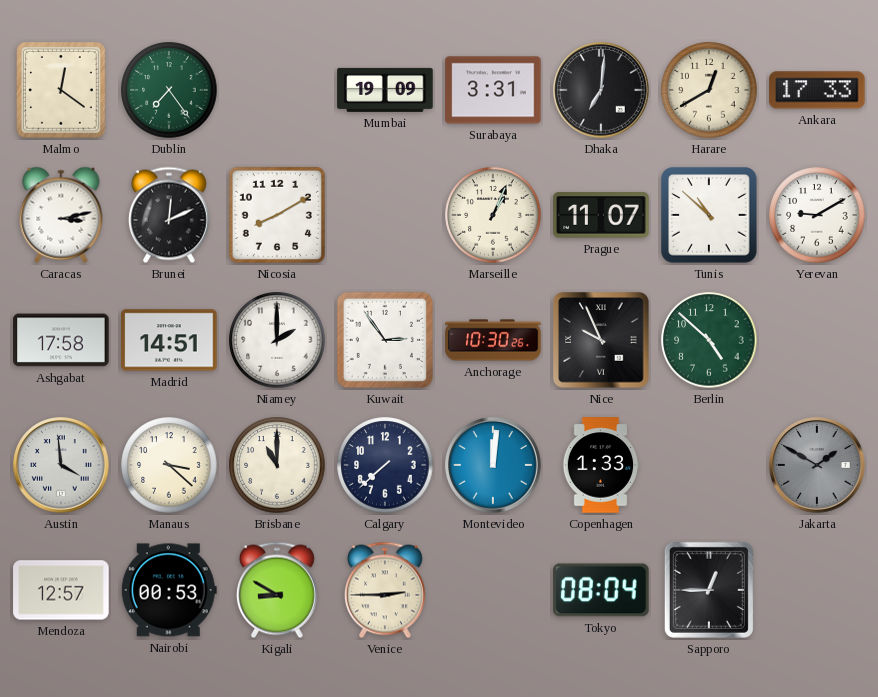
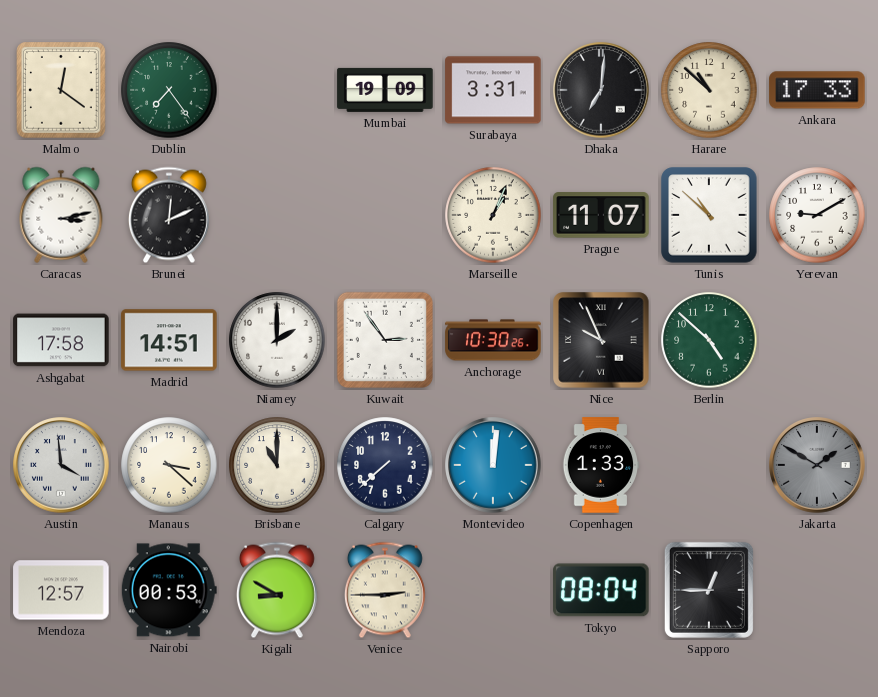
Harare: 12:40 -> 10:52 (709, 90)
Nicosia: 8:10 -> none (277, 215)
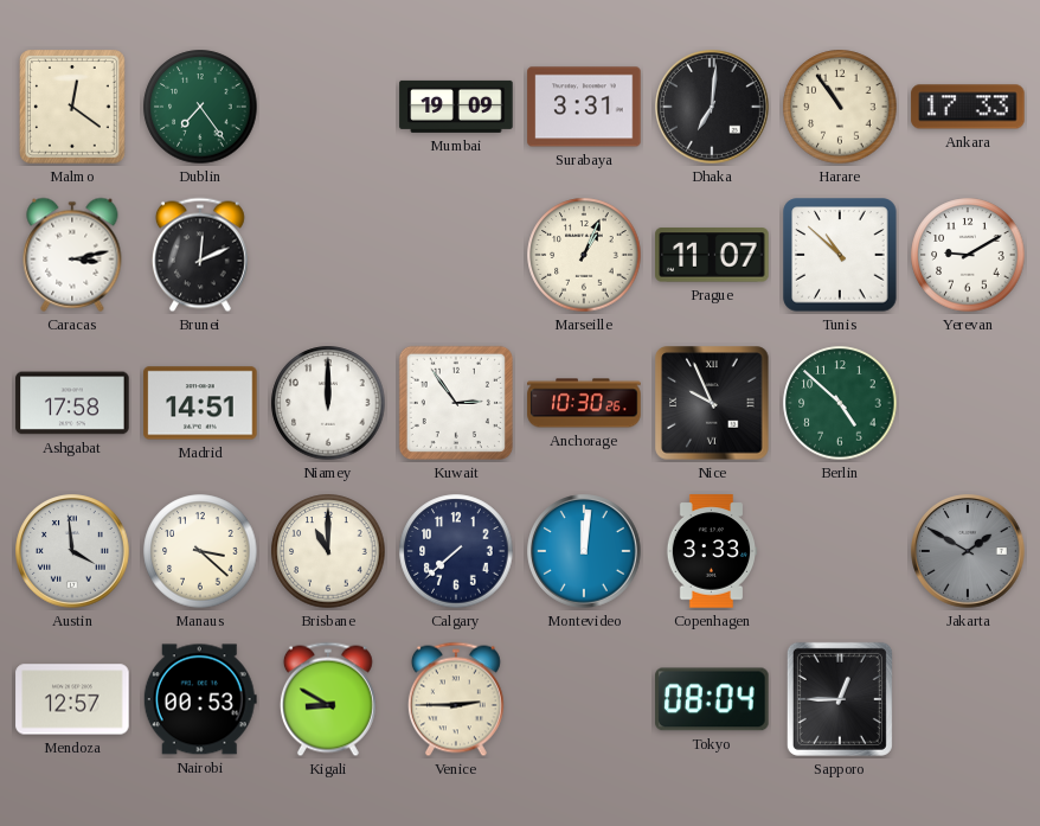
Harare: 10:52 -> 10:54 (840, 107)
Niamey: 2:00 -> 12:00 (328, 403)
Copenhagen: 1:33 -> 3:33 (712, 551)
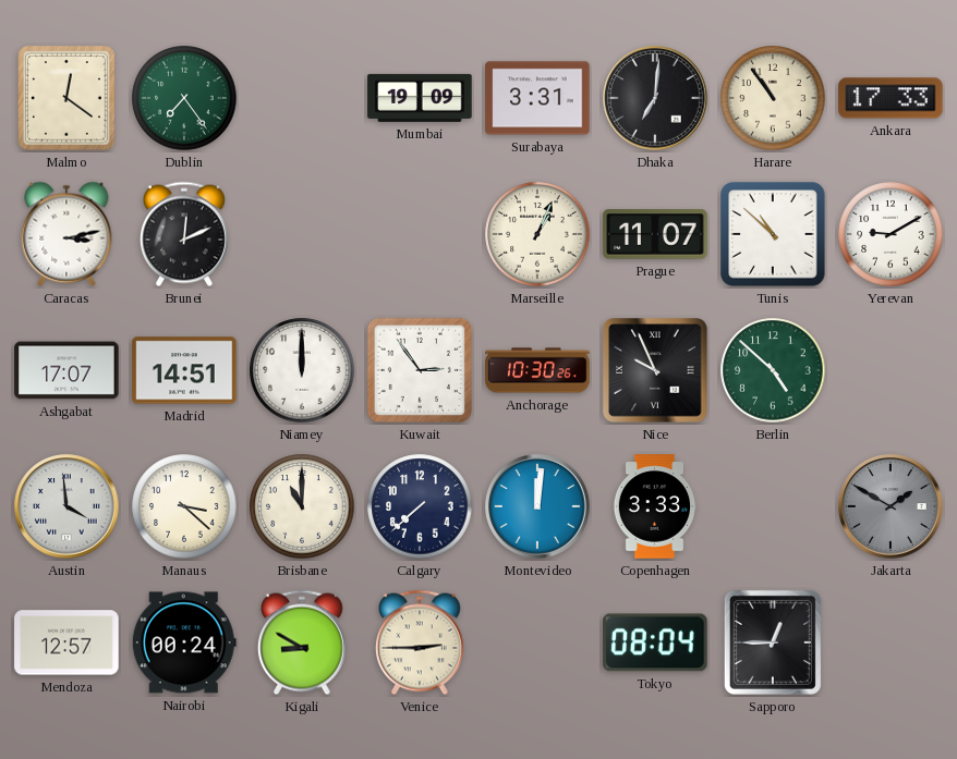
Ashgabat: 17:58 -> 17:07 (66, 370)
Nairobi: 00:53 -> 00:24 (184, 642)
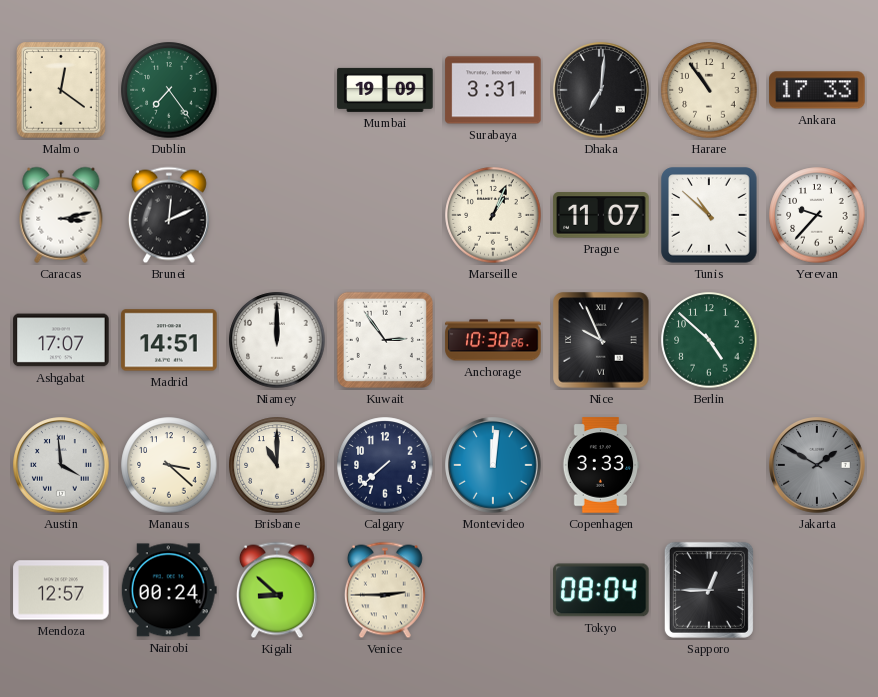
Yerevan: 9:10 -> 9:37 (817, 215)
Kigali: 8:50 -> 8:52 (277, 590)
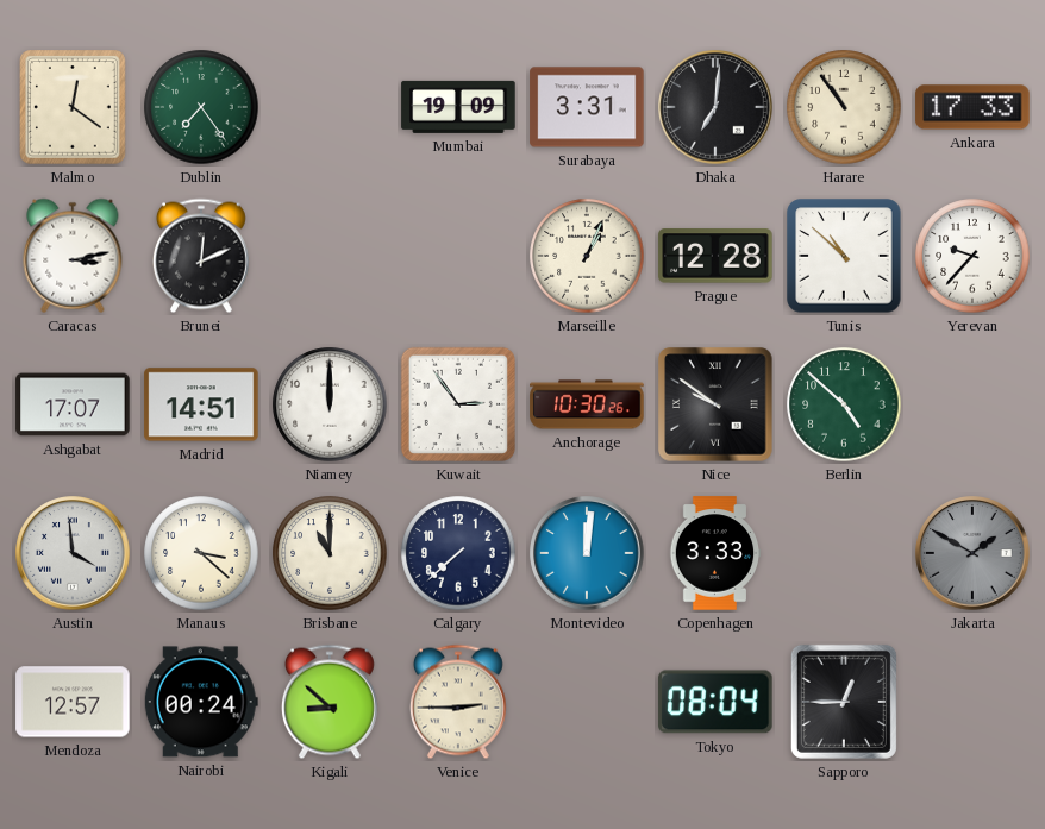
Prague: 11:07 -> 12:28 (715, 256)
Nice: 9:56 -> 9:51 (715, 404)
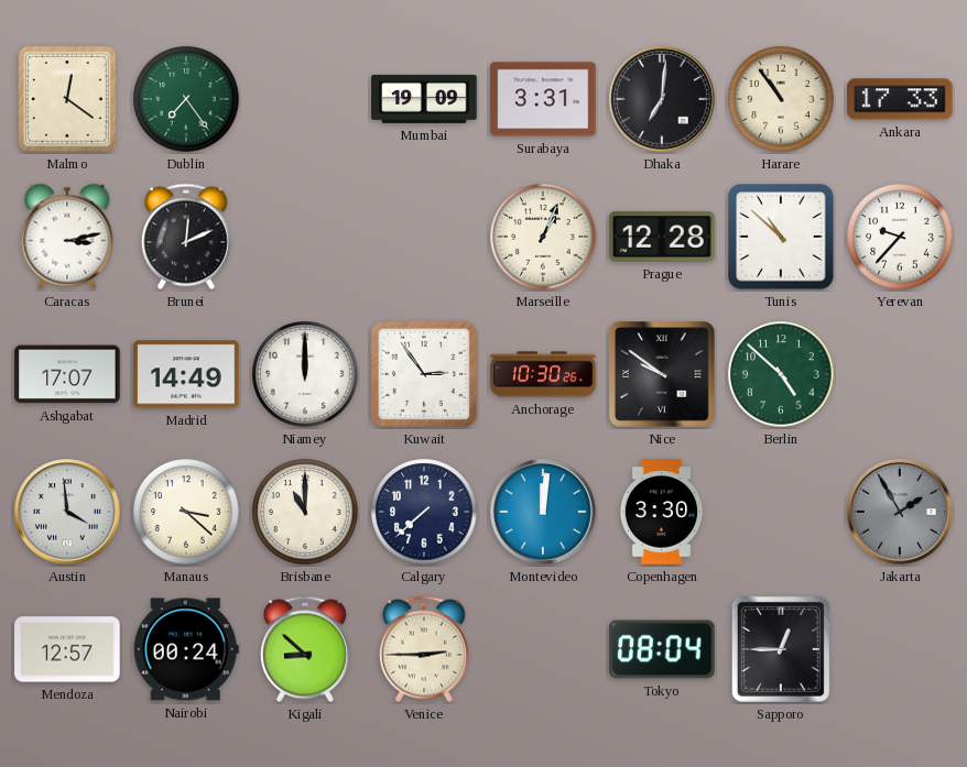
Madrid: 14:51 -> 14:49 (186, 374)
Copenhagen: 3:33 -> 3:30 (662, 512)
Jakarta: 1:50 -> 1:55 (900, 512)
